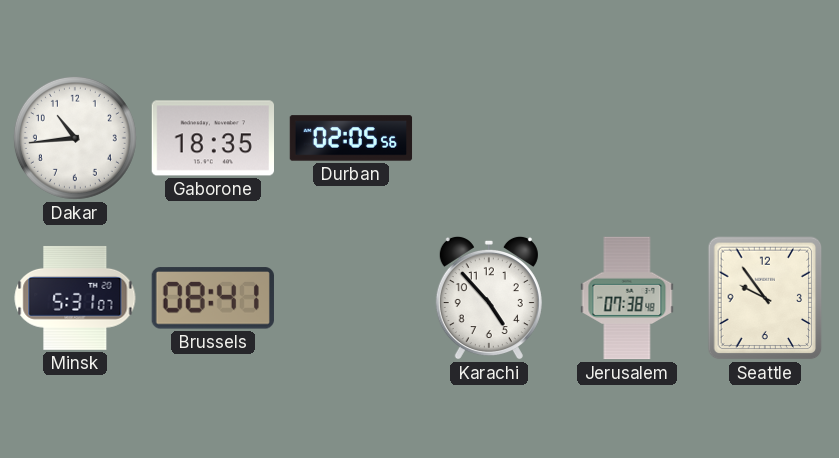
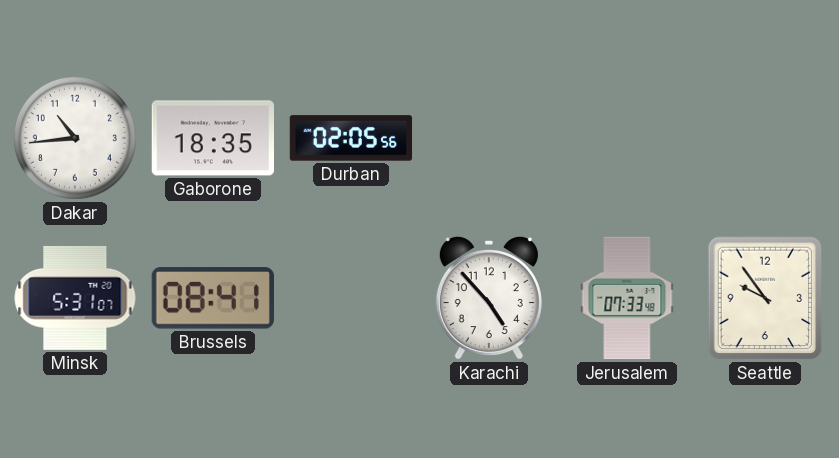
Jerusalem: 07:38 -> 07:33 (627, 298)
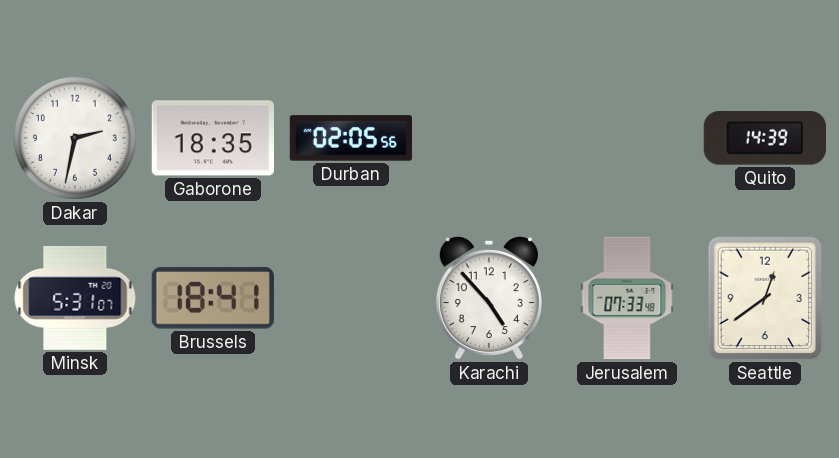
Dakar: 10:44 -> 2:32 (75, 138)
Quito: none -> 14:39 (764, 138)
Brussels: 08:41 -> 18:41 (213, 298)
Seattle: 9:54 -> 12:39 (765, 298)
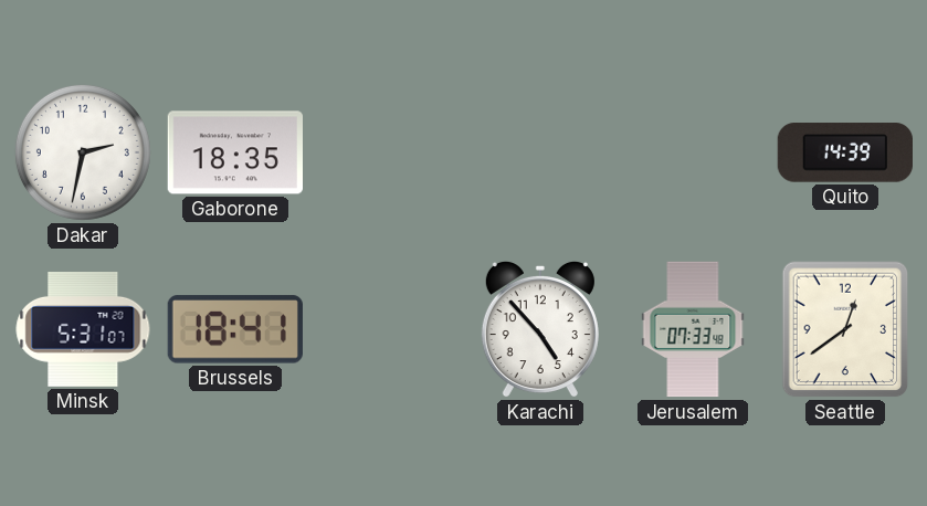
Durban: 02:05 -> none (351, 138)
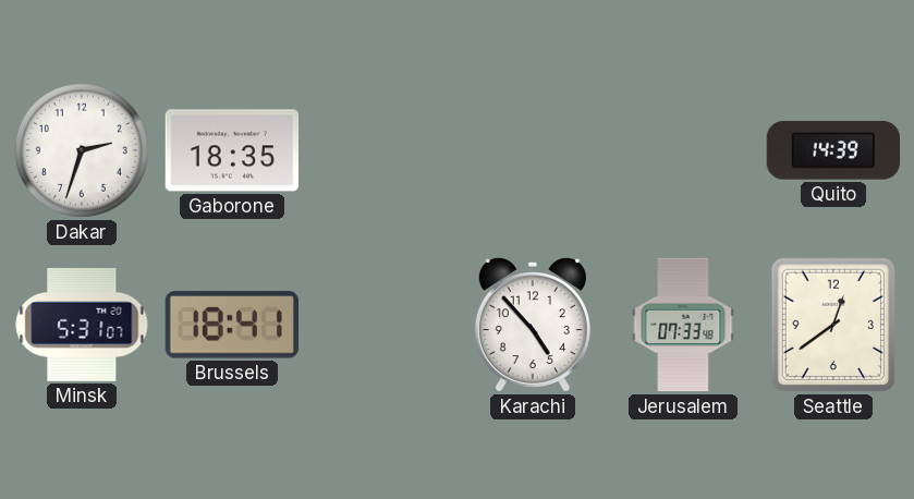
Dakar: 2:32 -> 2:33 (82, 150)
